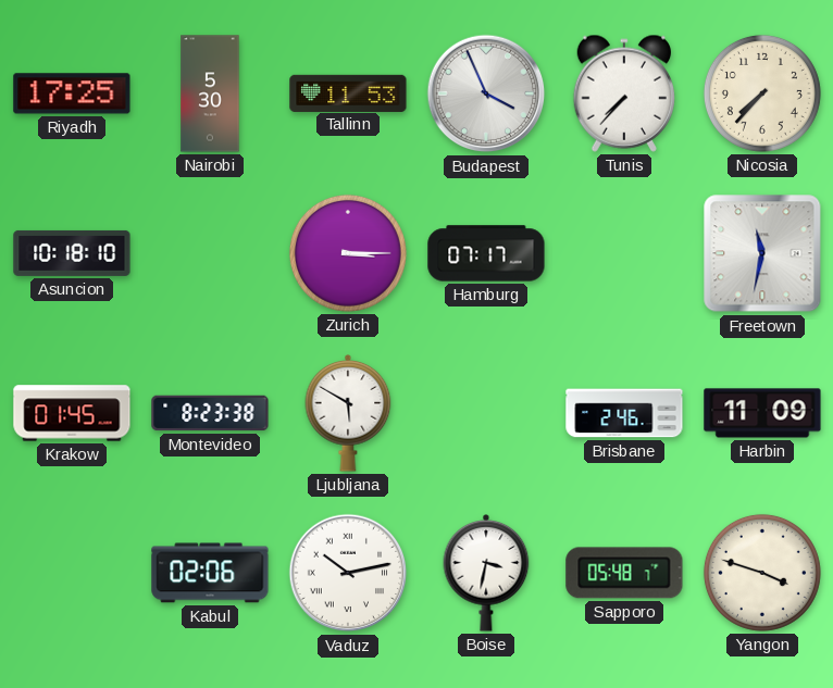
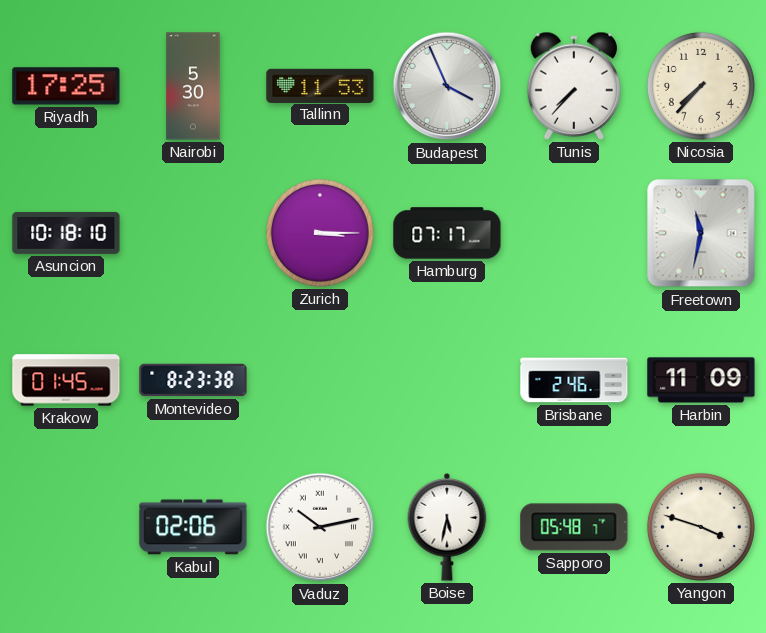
Ljubljana: 5:50 -> none (348, 414)
Boise: 3:32 -> 5:32 (447, 528)
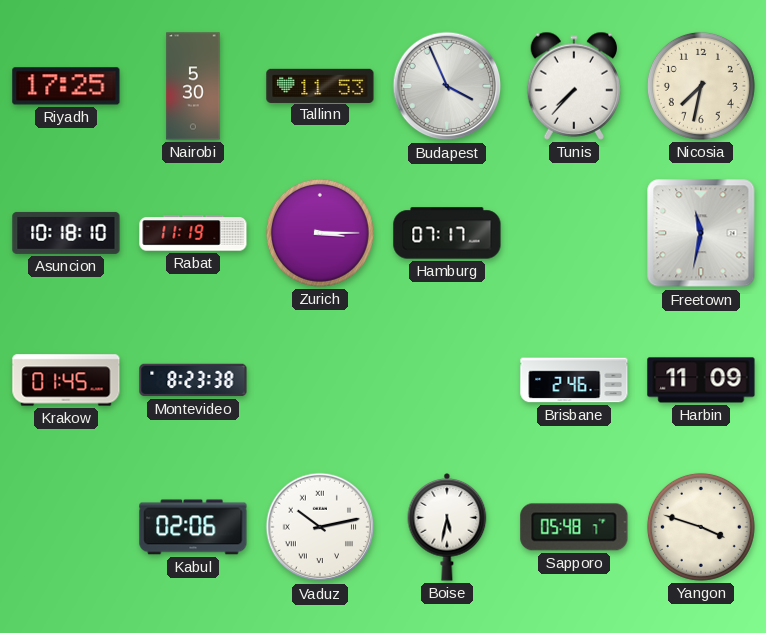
Nicosia: 7:37 -> 7:32 (701, 86)
Rabat: none -> 11:19 (193, 233)
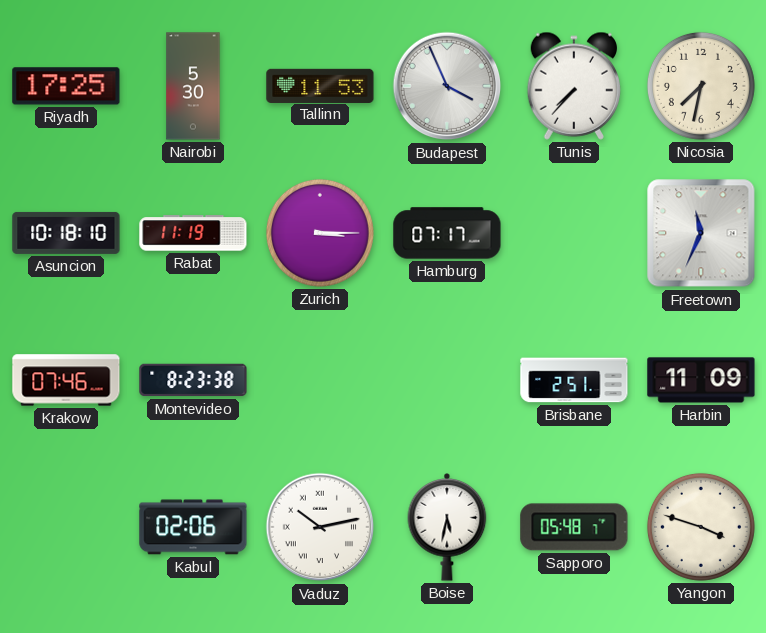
Freetown: 11:32 -> 11:34 (701, 233)
Krakow: 01:45 -> 07:46 (66, 380)
Brisbane: 2:46 -> 2:51 (574, 380)
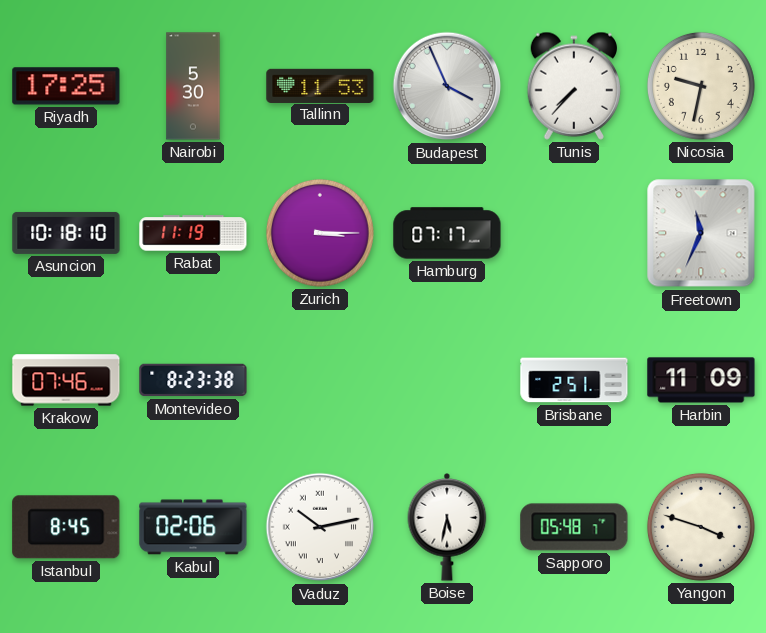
Nicosia: 7:32 -> 9:32 (701, 86)
Istanbul: none -> 8:45 (66, 527)
